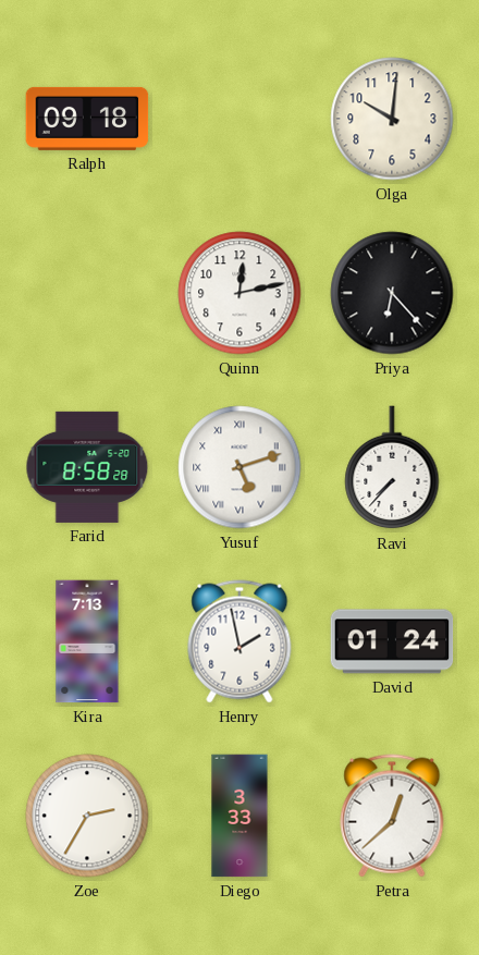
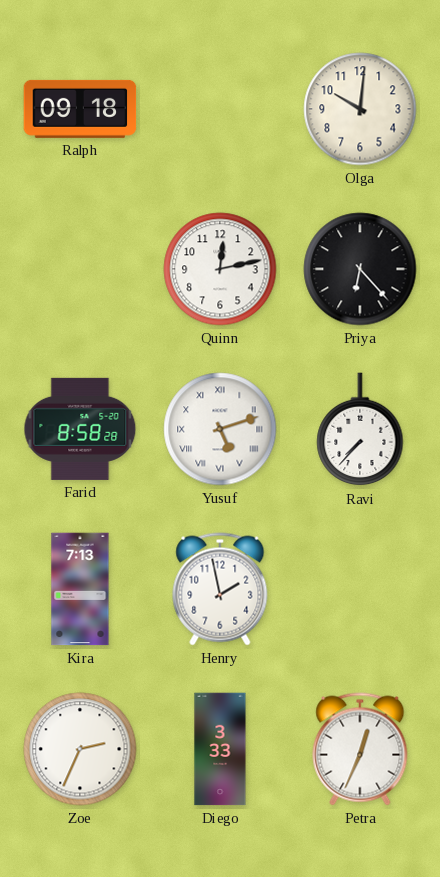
David: 01:24 -> none (392, 641)
Zoe: 2:35 -> 2:34 (80, 749)
Petra: 12:38 -> 12:34 (360, 749)
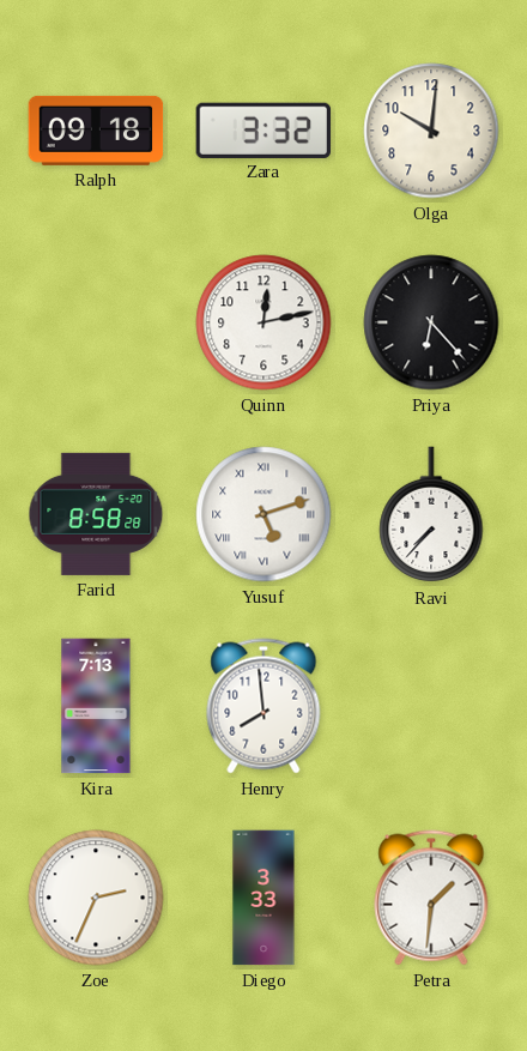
Zara: none -> 3:32 (263, 129)
Henry: 1:58 -> 7:59 (263, 706)
Petra: 12:34 -> 1:31 (431, 898)
